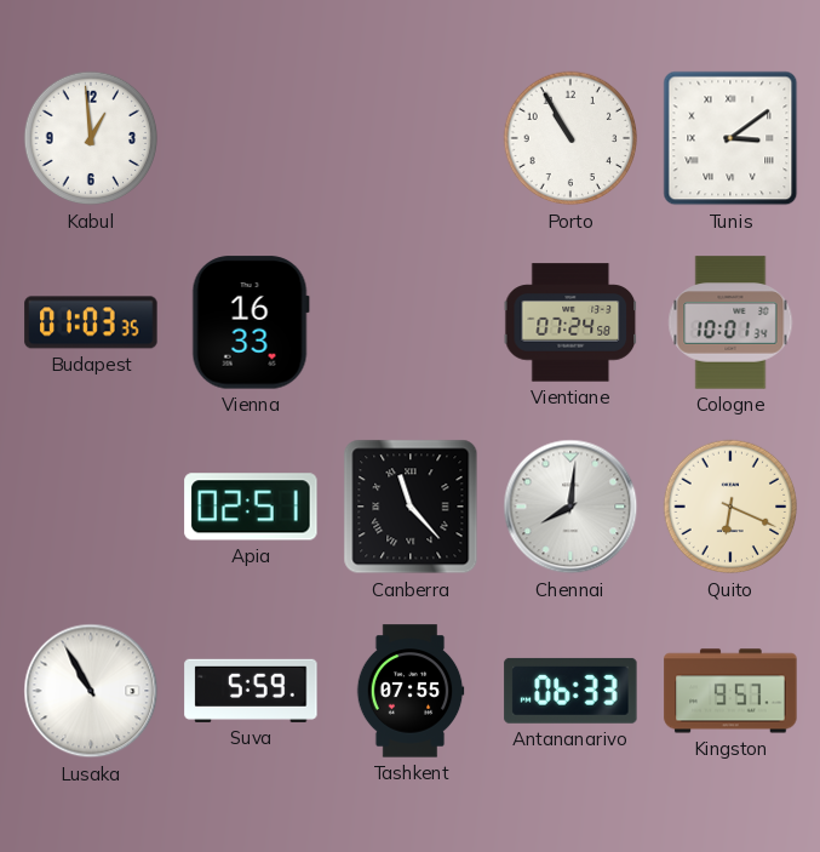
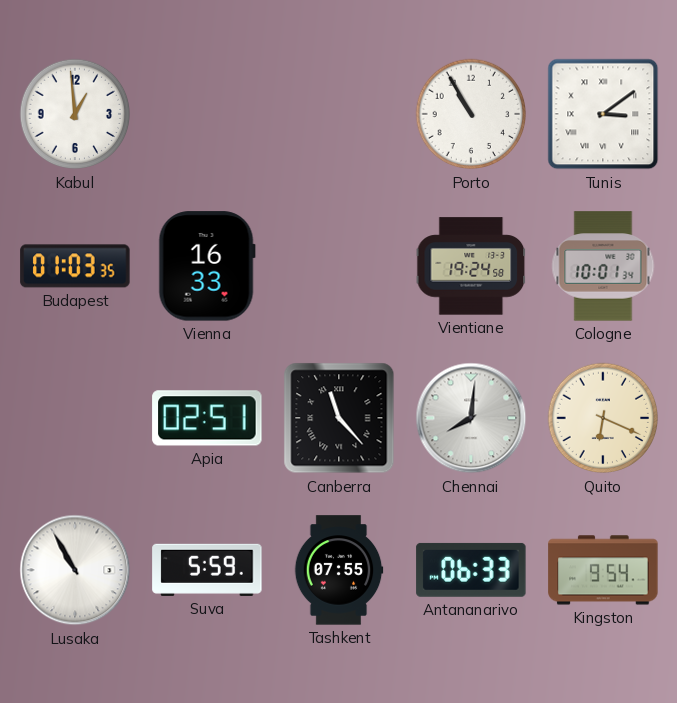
Vientiane: 07:24 -> 19:24 (471, 266)
Kingston: 9:57 -> 9:54 (603, 570)
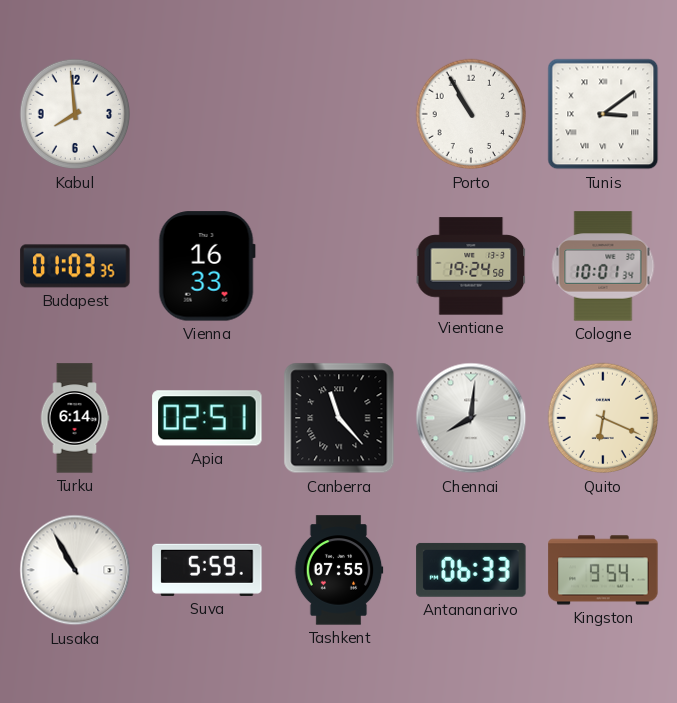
Kabul: 12:59 -> 7:59 (75, 114)
Turku: none -> 6:14 (75, 418)
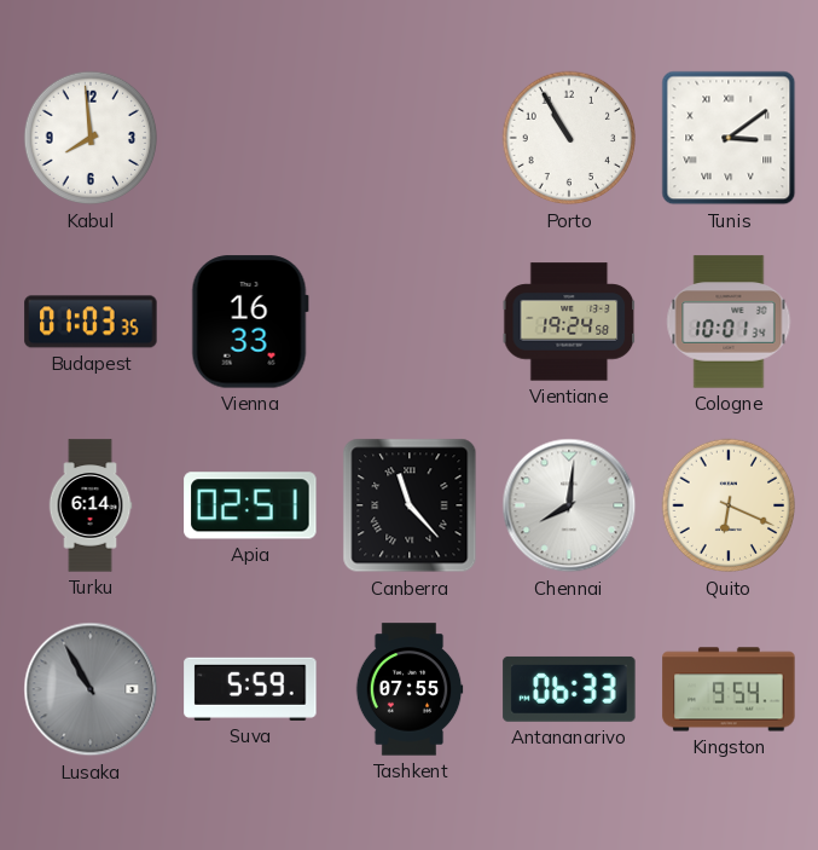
Lusaka dial: white -> grey (91, 689)
